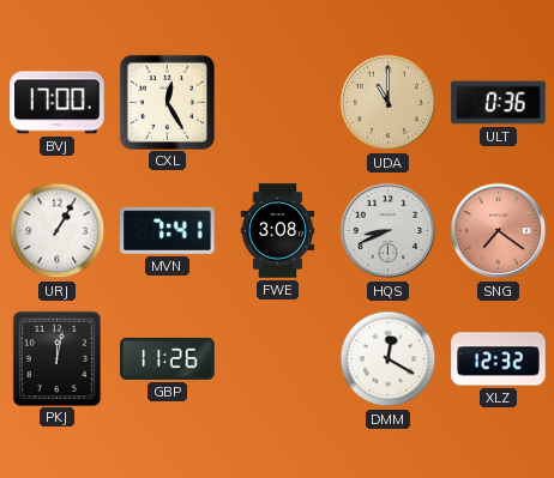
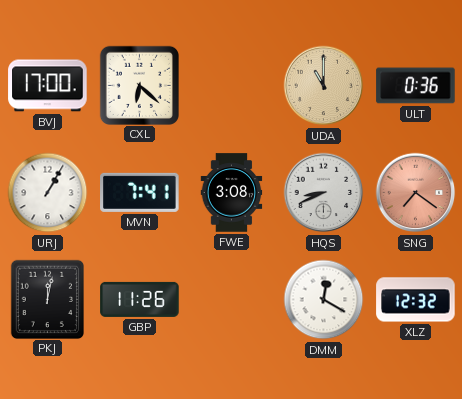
CXL: 12:25 -> 6:22 (139, 85)
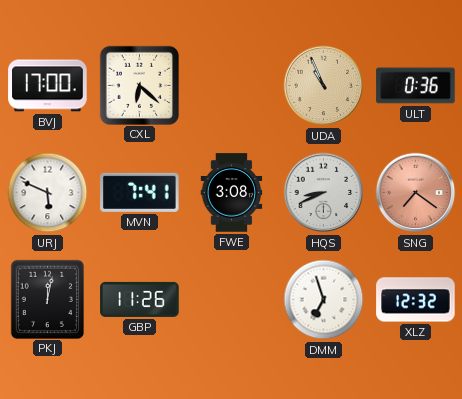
UDA: 11:00 -> 10:56 (324, 86)
URJ: 1:05 -> 5:49 (48, 193)
DMM: 12:20 -> 6:57 (324, 300)
